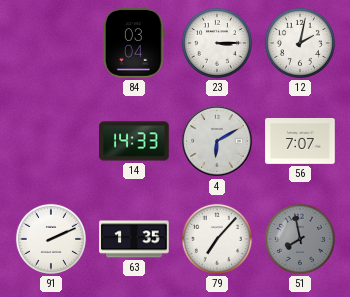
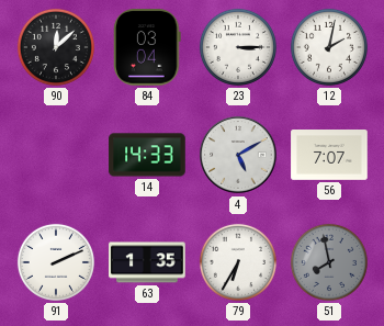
90: none -> 12:08 (56, 47)
4: 6:10 -> 5:10 (238, 155)
79: 7:07 -> 6:35 (238, 262)
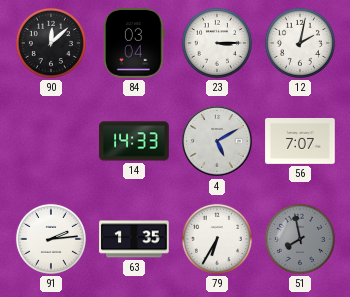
91: 2:11 -> 2:14 (51, 239)
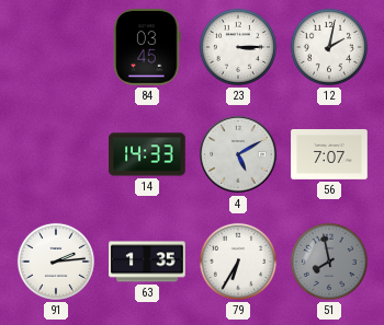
90: 12:08 -> none (51, 43)
84: 03:04 -> 03:45 (147, 47)
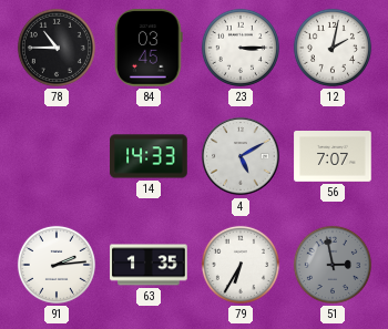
78: none -> 10:45 (57, 48)
51: 7:58 -> 2:58 (333, 265)
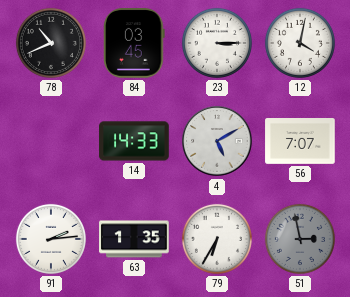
78: 10:45 -> 10:41 (51, 43)
12: 2:02 -> 4:02 (300, 43)
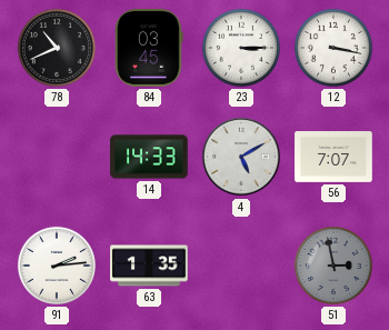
12: 4:02 -> 3:17 (333, 48)
79: 6:35 -> none (217, 239)
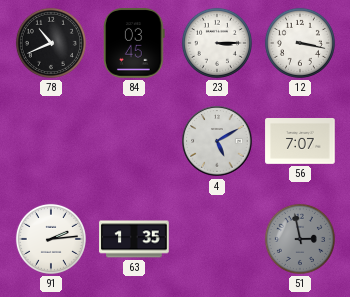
14: 14:33 -> none (149, 157)
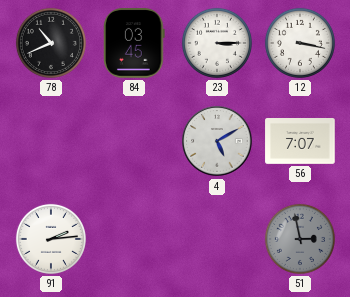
63: 1:35 -> none (134, 239)
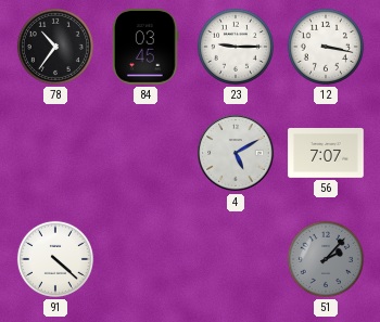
78: 10:41 -> 10:36 (55, 47)
23: 3:15 -> 9:15 (236, 47)
91: 2:14 -> 4:22 (55, 259)
51: 2:58 -> 2:07 (326, 259)
